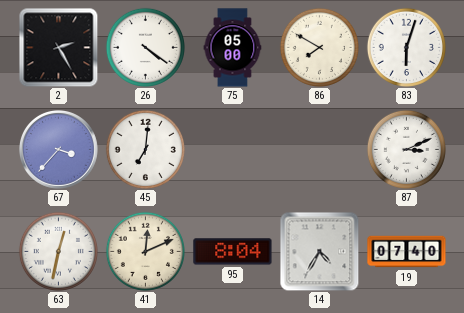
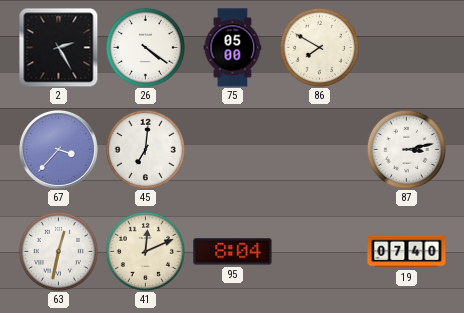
83: 6:03 -> none (406, 47)
87: 3:11 -> 3:13 (406, 149)
14: 4:35 -> none (319, 251)
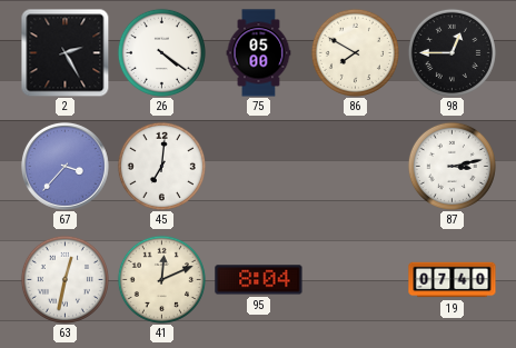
98: none -> 12:45 (451, 52)
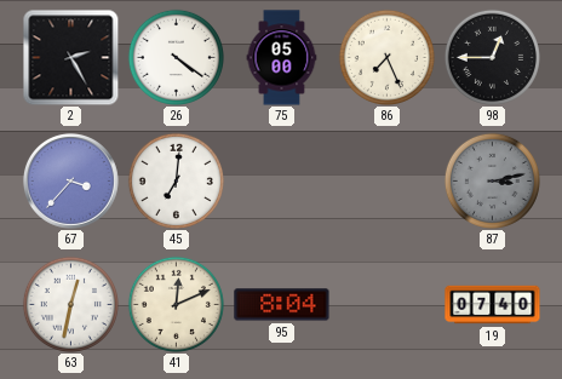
86: 7:50 -> 7:26 (386, 57)
87 dial: white -> grey (492, 180)
